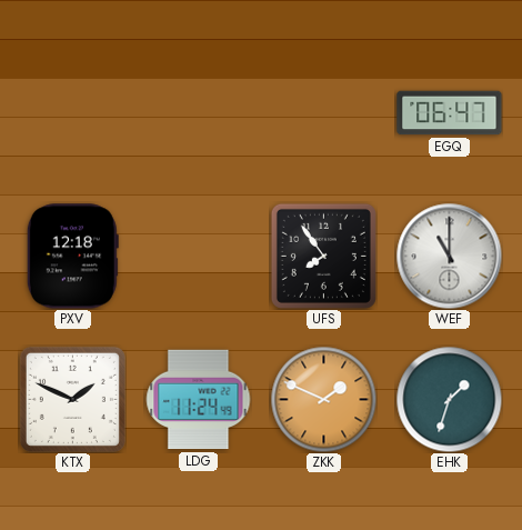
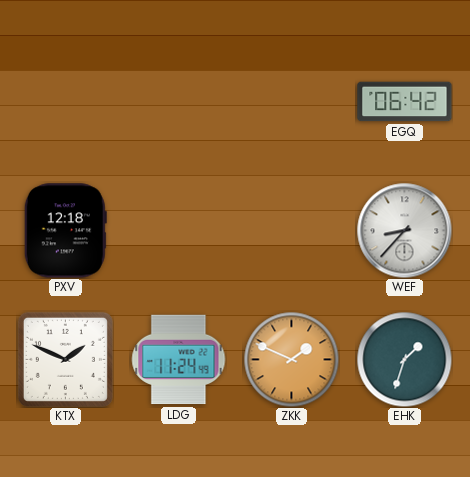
EGQ: 06:47 -> 06:42 (405, 102)
UFS: 7:54 -> none (323, 256)
WEF: 11:00 -> 8:37 (404, 230)
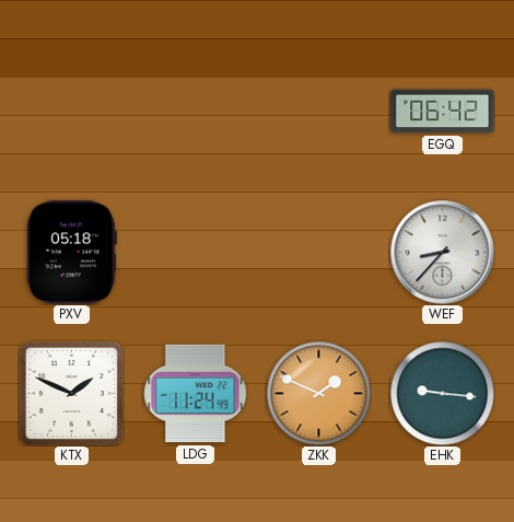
PXV: 12:18 -> 05:18 (71, 253)
EHK: 1:33 -> 9:16 (442, 393)
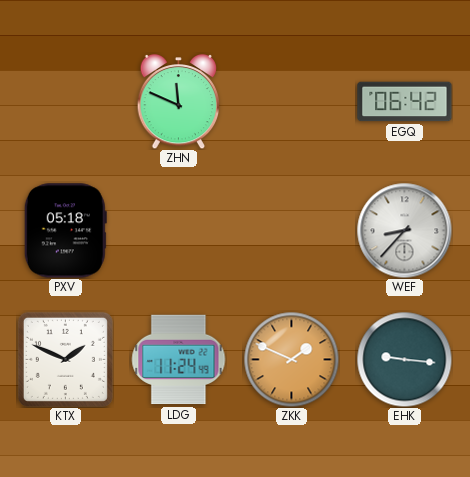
ZHN: none -> 11:49 (179, 101)
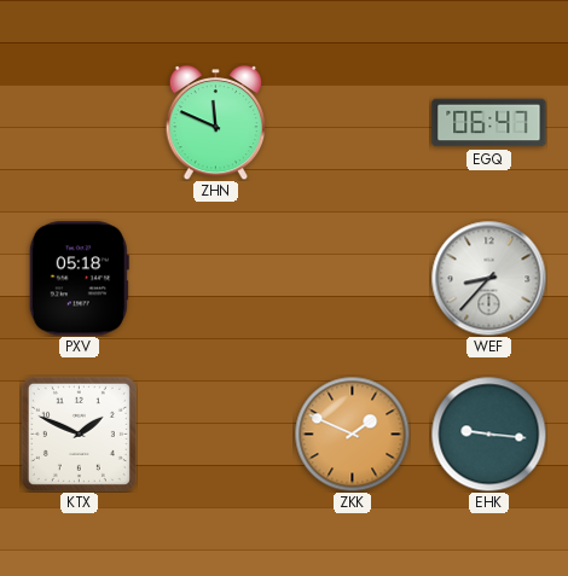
EGQ: 06:42 -> 06:47 (489, 123)
LDG: 11:24 -> none (178, 360)
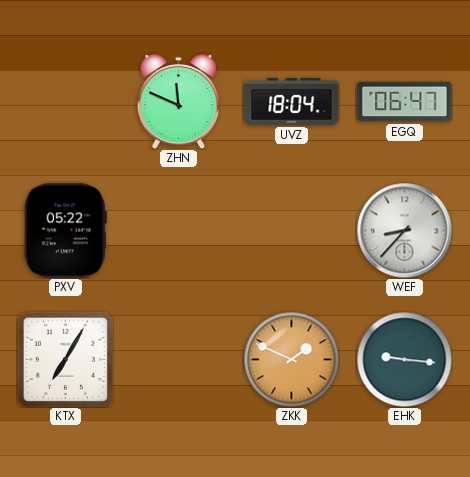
UVZ: none -> 18:04 (292, 101)
PXV: 05:18 -> 05:22 (65, 231)
KTX: 1:49 -> 7:05 (65, 359)
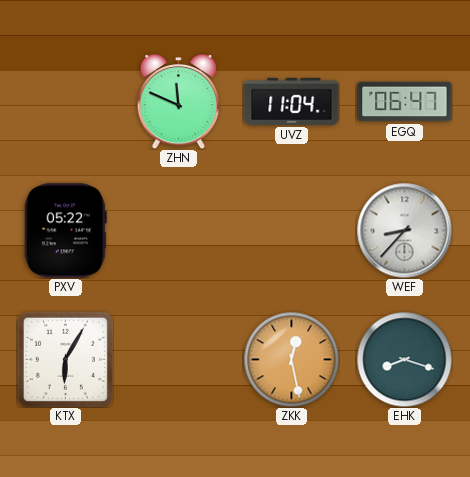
UVZ: 18:04 -> 11:04 (292, 101)
KTX: 7:05 -> 6:05 (65, 359)
ZKK: 1:49 -> 12:28 (291, 359)
EHK: 9:16 -> 8:18 (404, 359)
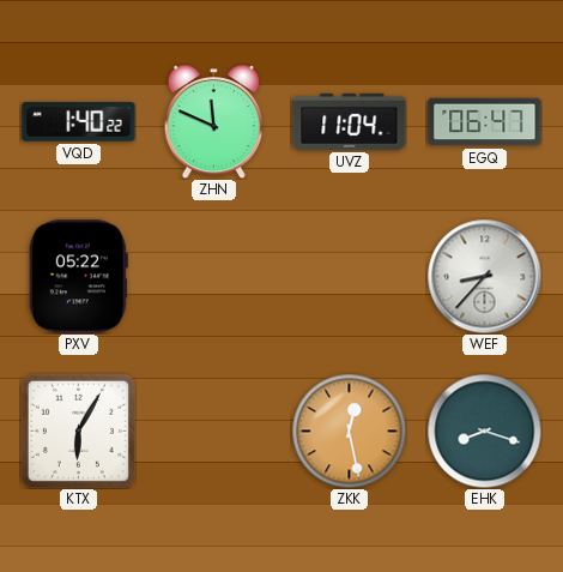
VQD: none -> 1:40 (79, 122)
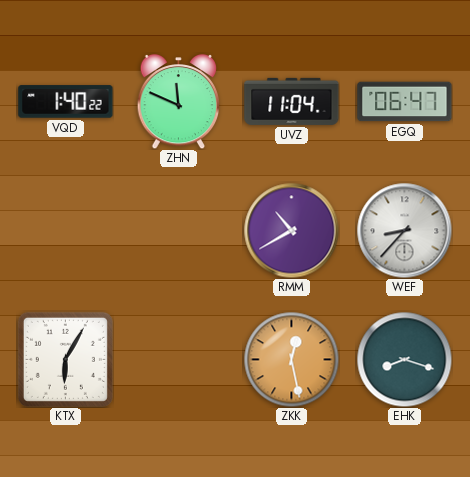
PXV: 05:22 -> none (78, 277)
RMM: none -> 10:40 (291, 230)
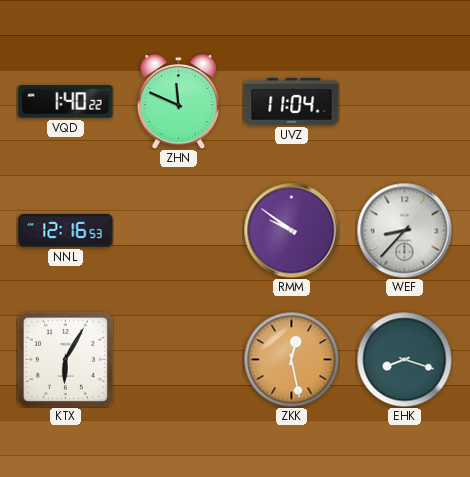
EGQ: 06:47 -> none (405, 102)
NNL: none -> 12:16 (66, 230)
RMM: 10:40 -> 9:51 (291, 230)
